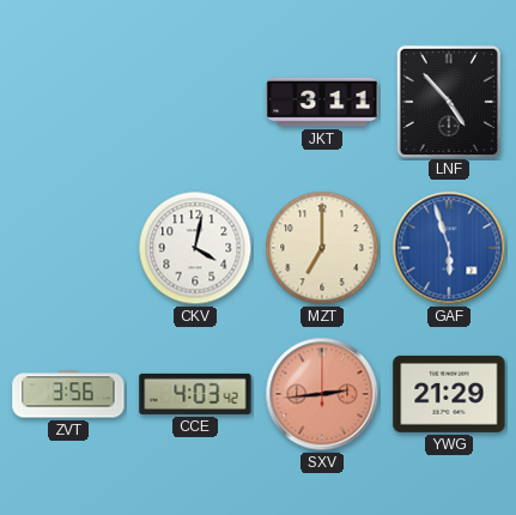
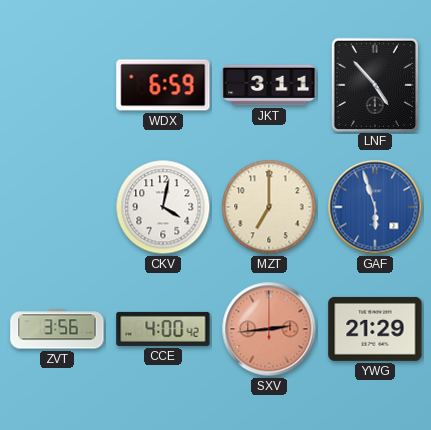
WDX: none -> 6:59 (163, 85)
CCE: 4:03 -> 4:00 (163, 329)
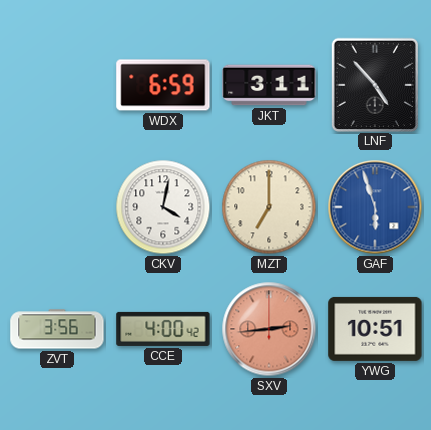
YWG: 21:29 -> 10:51 (375, 329)
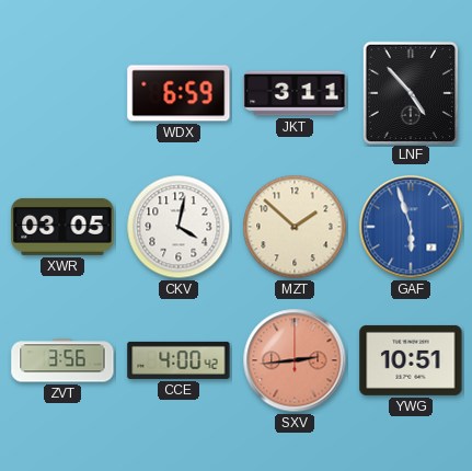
XWR: none -> 03:05 (62, 227)
MZT: 7:00 -> 1:52 (295, 227)
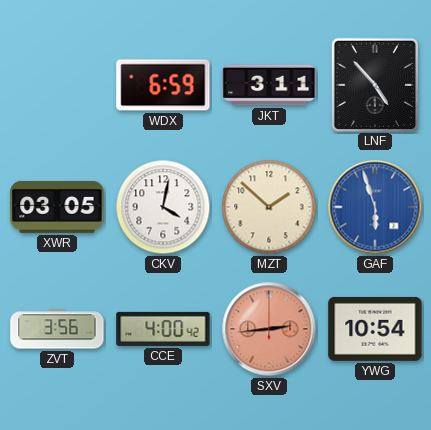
YWG: 10:51 -> 10:54 (375, 329)
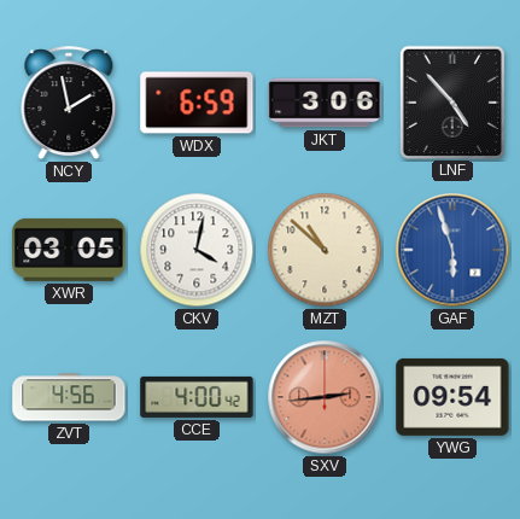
NCY: none -> 1:58 (69, 104)
JKT: 3:11 -> 3:06 (325, 103)
MZT: 1:52 -> 10:52 (325, 250)
ZVT: 3:56 -> 4:56 (69, 397)
YWG: 10:54 -> 09:54 (452, 397)
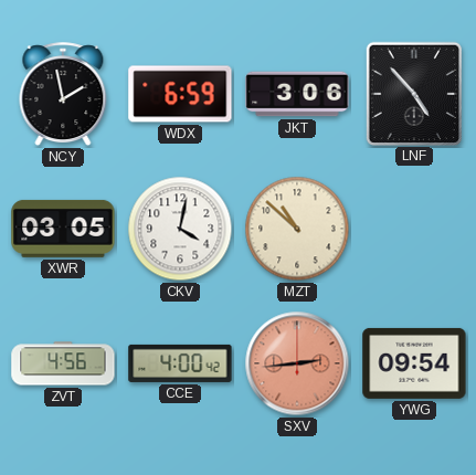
GAF: 5:57 -> none (452, 250)
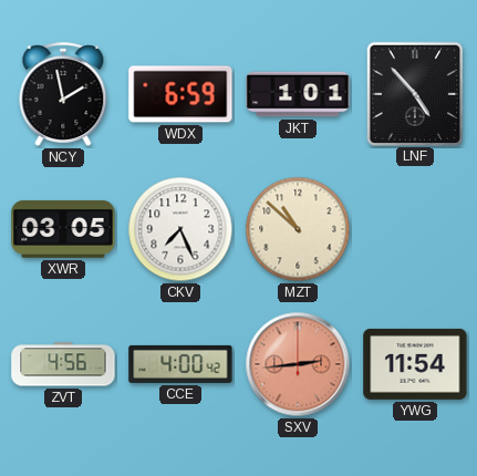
JKT: 3:06 -> 1:01 (298, 94)
CKV: 4:02 -> 7:26 (180, 229)
YWG: 09:54 -> 11:54 (415, 364)
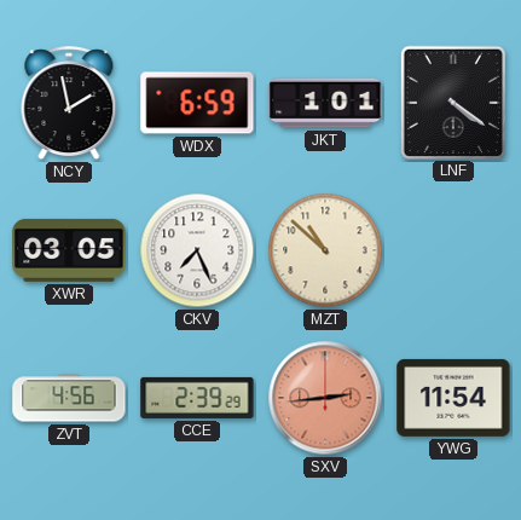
LNF: 4:53 -> 4:21 (452, 102)
CCE: 4:00 -> 2:39 (197, 398)
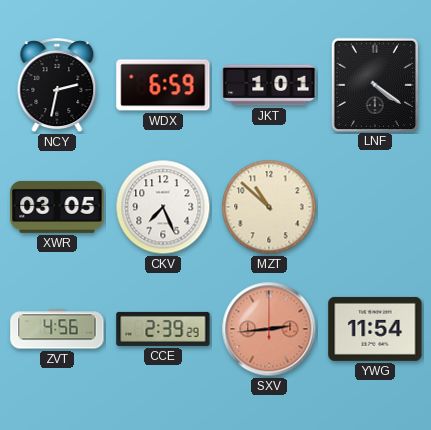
NCY: 1:58 -> 2:32 (57, 86)
